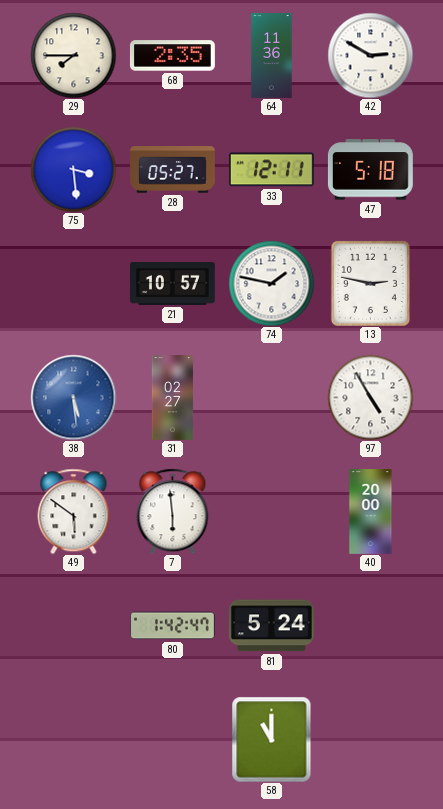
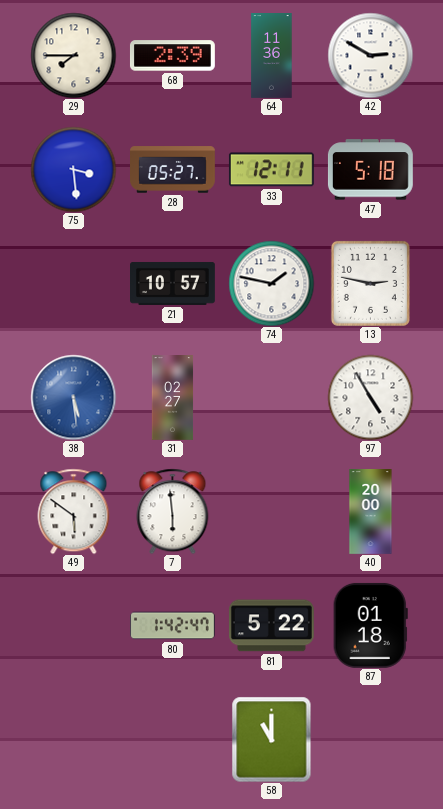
68: 2:35 -> 2:39 (172, 56)
81: 5:24 -> 5:22 (271, 626)
87: none -> 01:18 (370, 625)
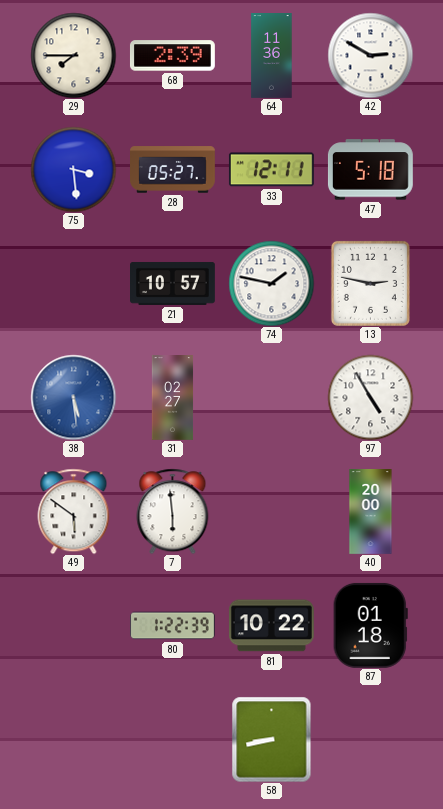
80: 1:42 -> 1:22 (173, 626)
81: 5:22 -> 10:22 (271, 626)
58: 11:00 -> 8:43 (272, 739)
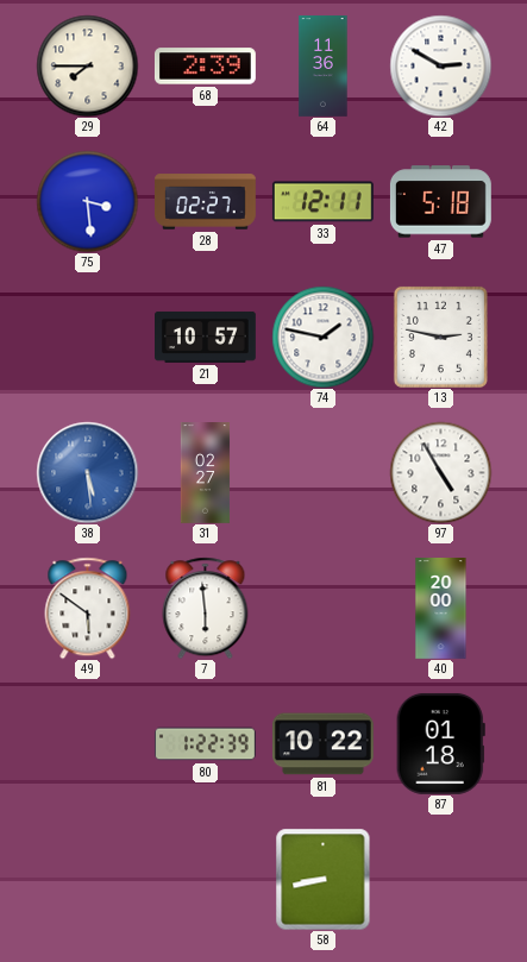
28: 05:27 -> 02:27 (206, 202)
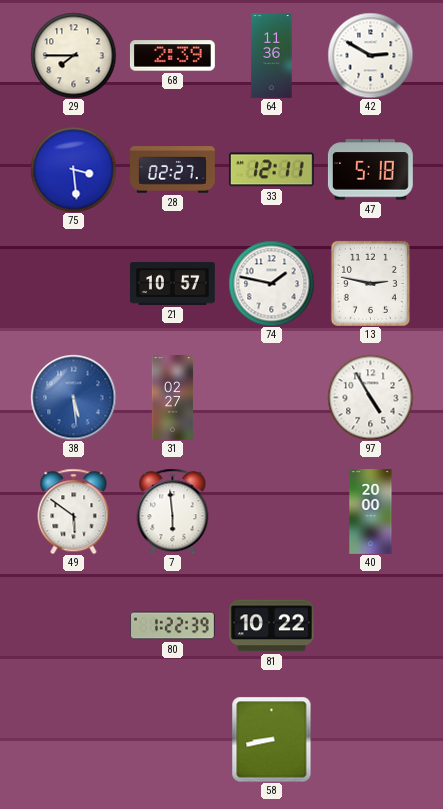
87: 01:18 -> none (440, 743)
